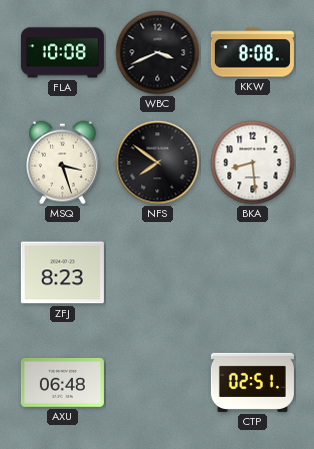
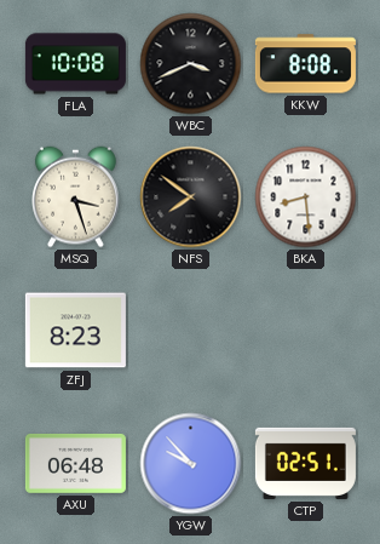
YGW: none -> 9:53 (191, 464)
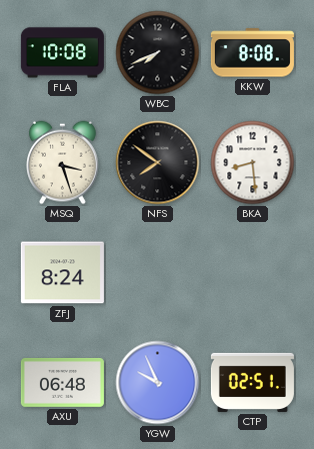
WBC: 3:41 -> 7:41 (158, 53)
ZFJ: 8:23 -> 8:24 (62, 273)
YGW: 9:53 -> 9:56 (158, 383)
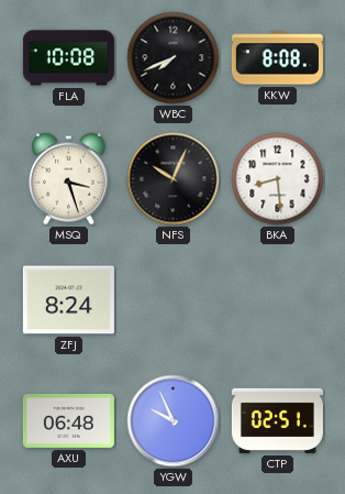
NFS: 7:51 -> 10:04 (174, 179)
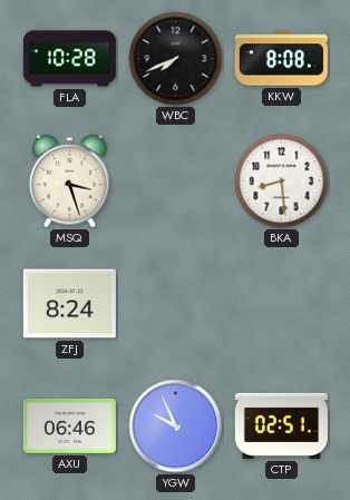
FLA: 10:08 -> 10:28 (69, 59)
NFS: 10:04 -> none (174, 179)
AXU: 06:48 -> 06:46 (69, 425)
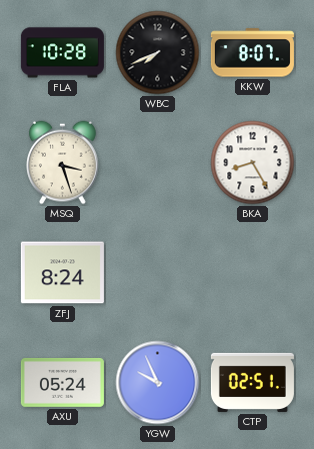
KKW: 8:08 -> 8:07 (252, 53)
BKA: 8:29 -> 8:25 (253, 163)
AXU: 06:46 -> 05:24 (62, 382)
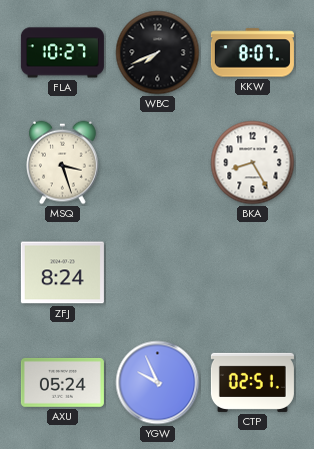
FLA: 10:28 -> 10:27 (62, 53)
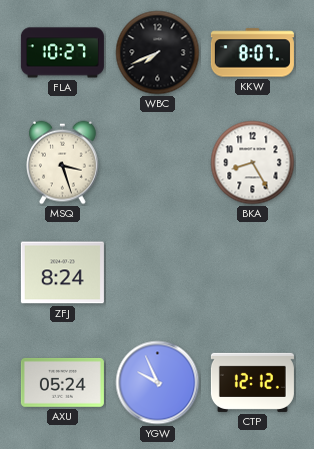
CTP: 02:51 -> 12:12 (252, 382)
